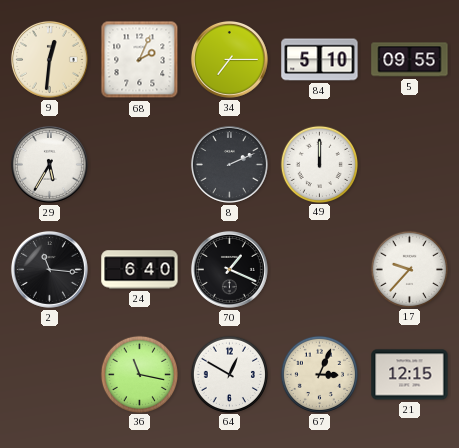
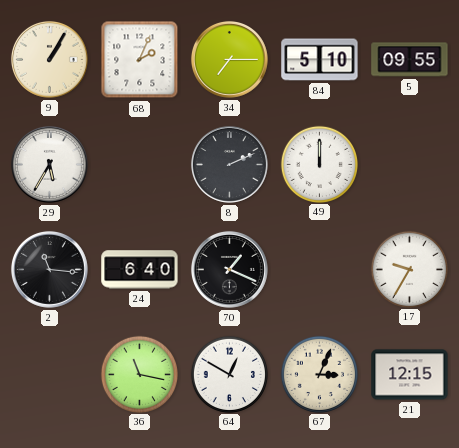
9: 12:31 -> 1:05 (49, 59)
17: 9:37 -> 9:35 (409, 269)
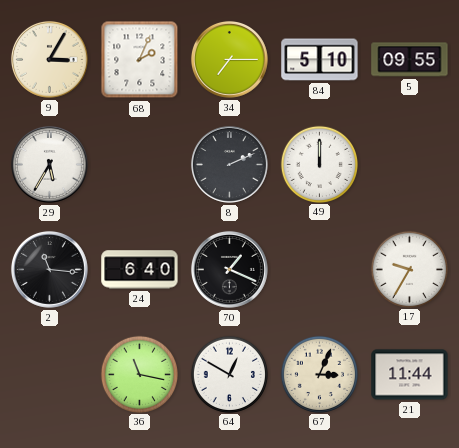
9: 1:05 -> 3:05 (49, 59)
21: 12:15 -> 11:44 (410, 375)
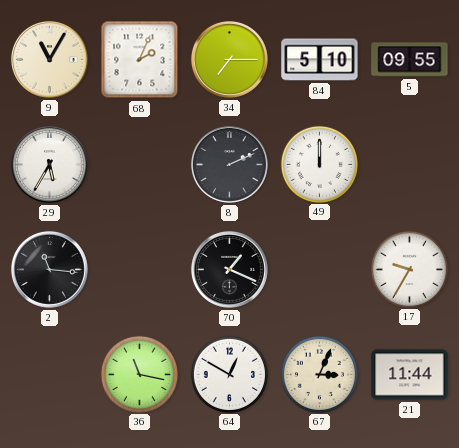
9: 3:05 -> 11:05 (49, 59)
24: 6:40 -> none (140, 270)
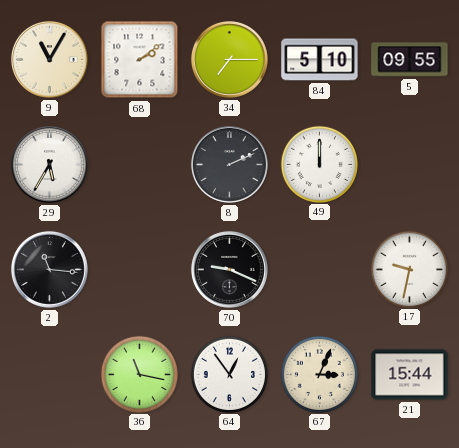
68: 2:04 -> 2:09 (140, 60)
70: 1:19 -> 9:19 (229, 269)
17: 9:35 -> 9:32 (409, 269)
64: 12:50 -> 12:54 (229, 374)
21: 11:44 -> 15:44 (410, 375)
